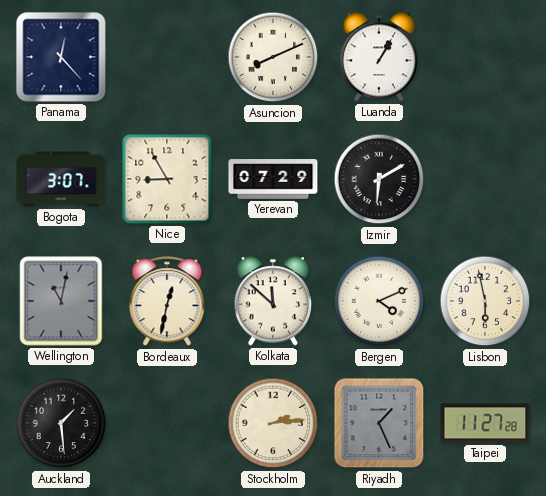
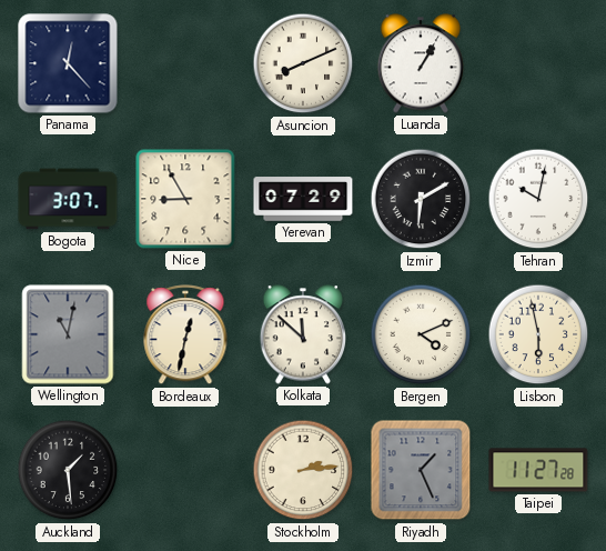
Tehran: none -> 10:02 (538, 199)
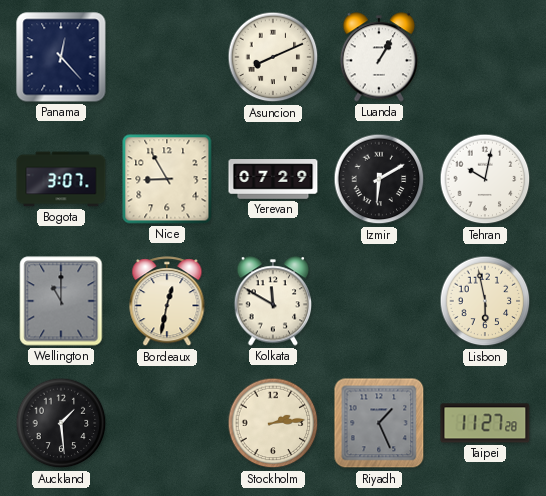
Wellington: 11:02 -> 11:00 (61, 301)
Kolkata: 11:52 -> 11:50 (273, 301)
Bergen: 4:11 -> none (421, 334)
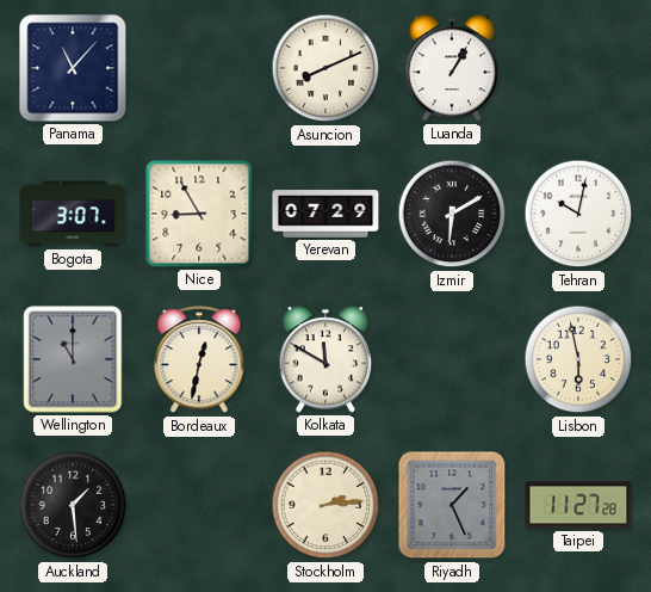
Panama: 12:23 -> 11:07 (73, 68)
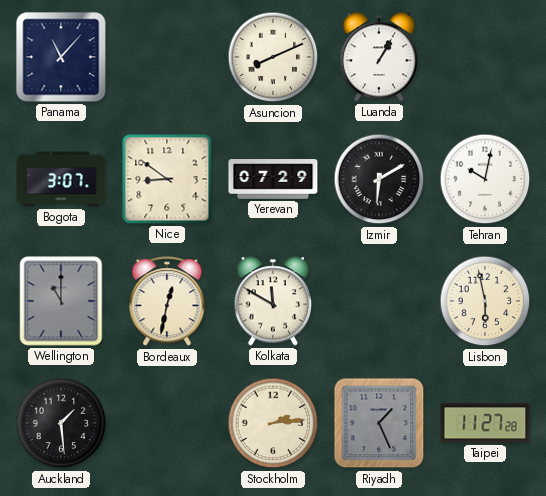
Nice: 8:55 -> 8:51 (167, 179)
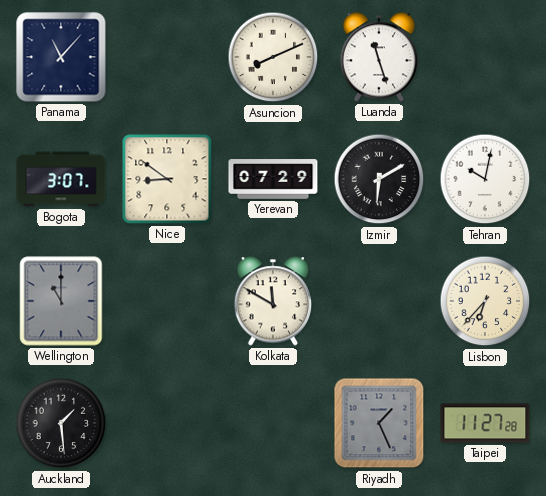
Luanda: 1:05 -> 11:27 (379, 57)
Bordeaux: 12:32 -> none (167, 302)
Lisbon: 5:58 -> 6:37 (485, 301)
Stockholm: 2:14 -> none (273, 423)
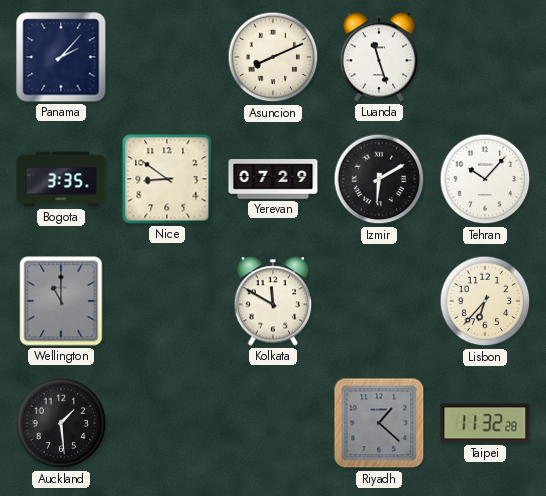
Panama: 11:07 -> 2:07 (61, 57)
Bogota: 3:07 -> 3:35 (61, 179)
Tehran: 10:02 -> 10:07 (485, 179)
Riyadh: 1:26 -> 1:22 (379, 423)
Taipei: 11:27 -> 11:32 (485, 423)
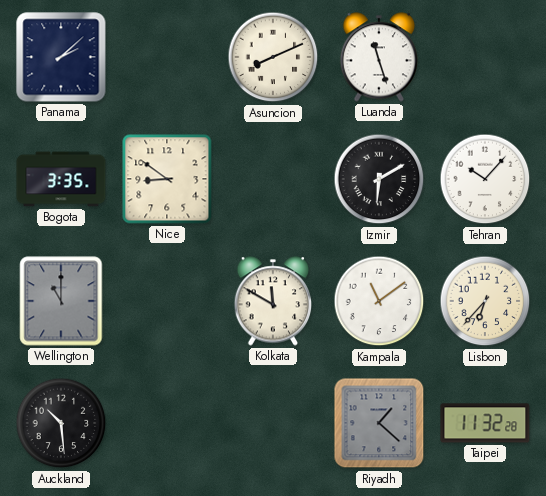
Panama: 2:07 -> 2:08 (61, 57)
Yerevan: 07:29 -> none (273, 179)
Kampala: none -> 11:09 (379, 301)
Auckland: 1:29 -> 10:29 (61, 423)
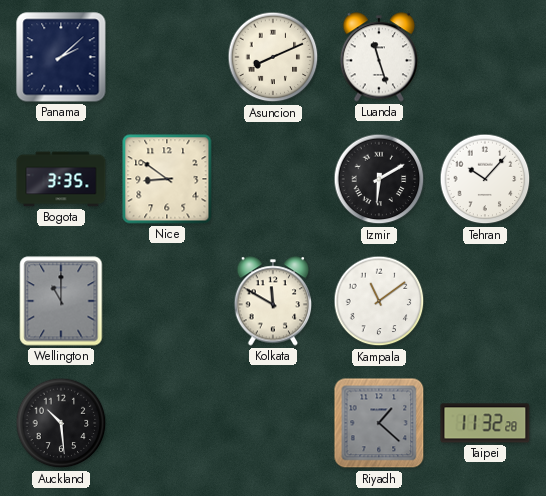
Lisbon: 6:37 -> none (485, 301)
